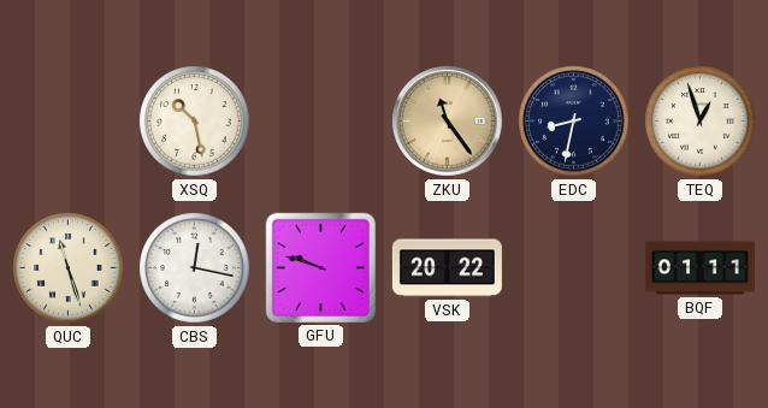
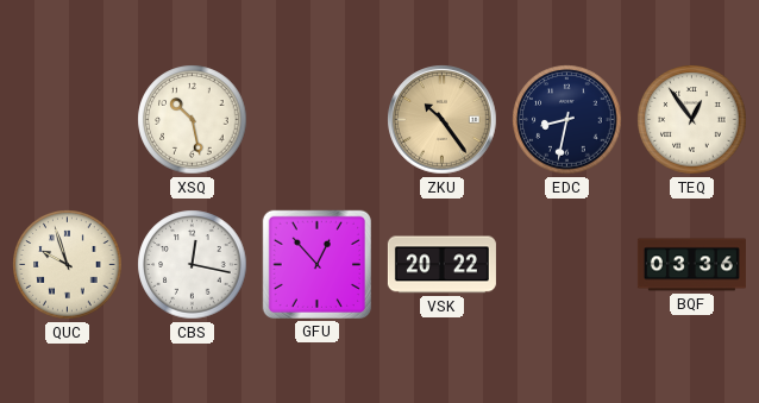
ZKU: 11:24 -> 10:24 (443, 120)
TEQ: 12:57 -> 12:54 (692, 120)
QUC: 11:27 -> 9:57 (68, 265)
GFU: 9:48 -> 12:53 (316, 264)
BQF: 01:11 -> 03:36 (691, 265)
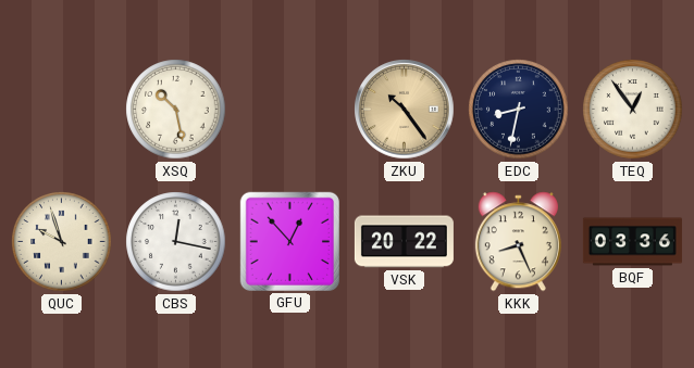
KKK: none -> 8:26 (518, 242)
